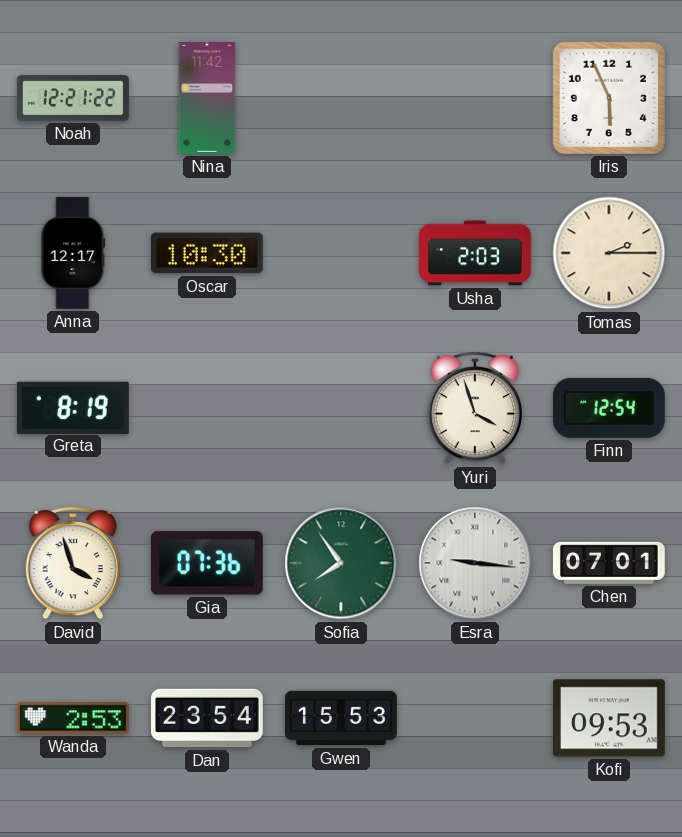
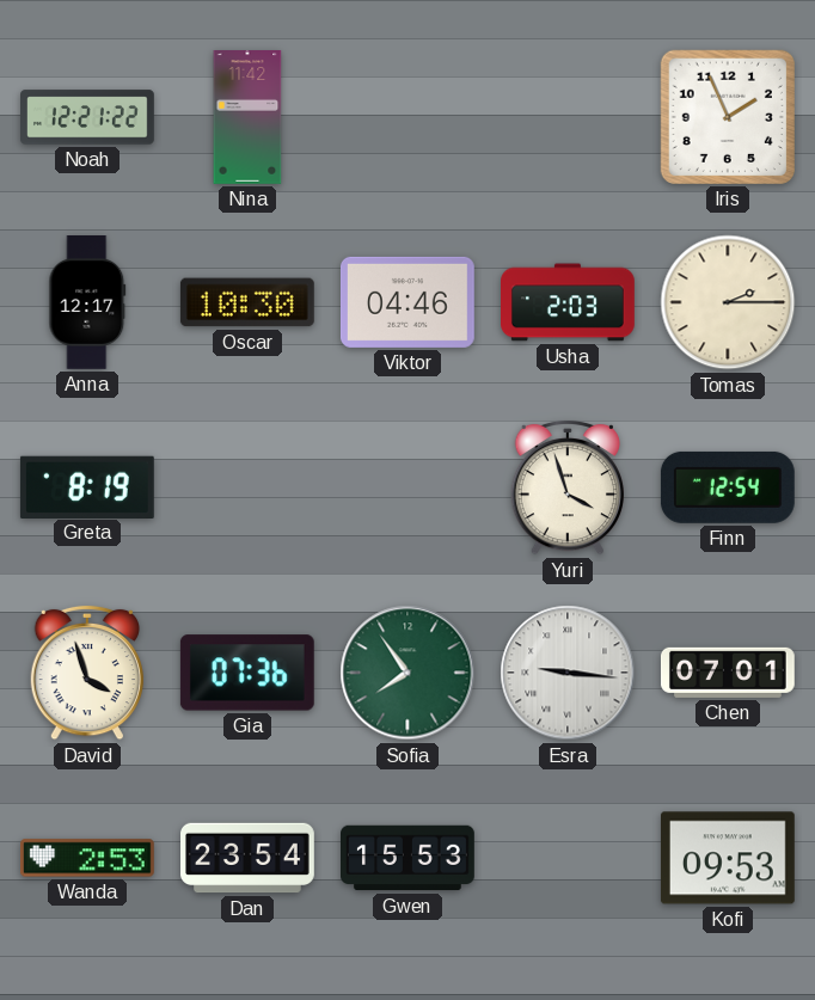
Iris: 5:56 -> 1:56 (728, 117)
Viktor: none -> 04:46 (407, 302)
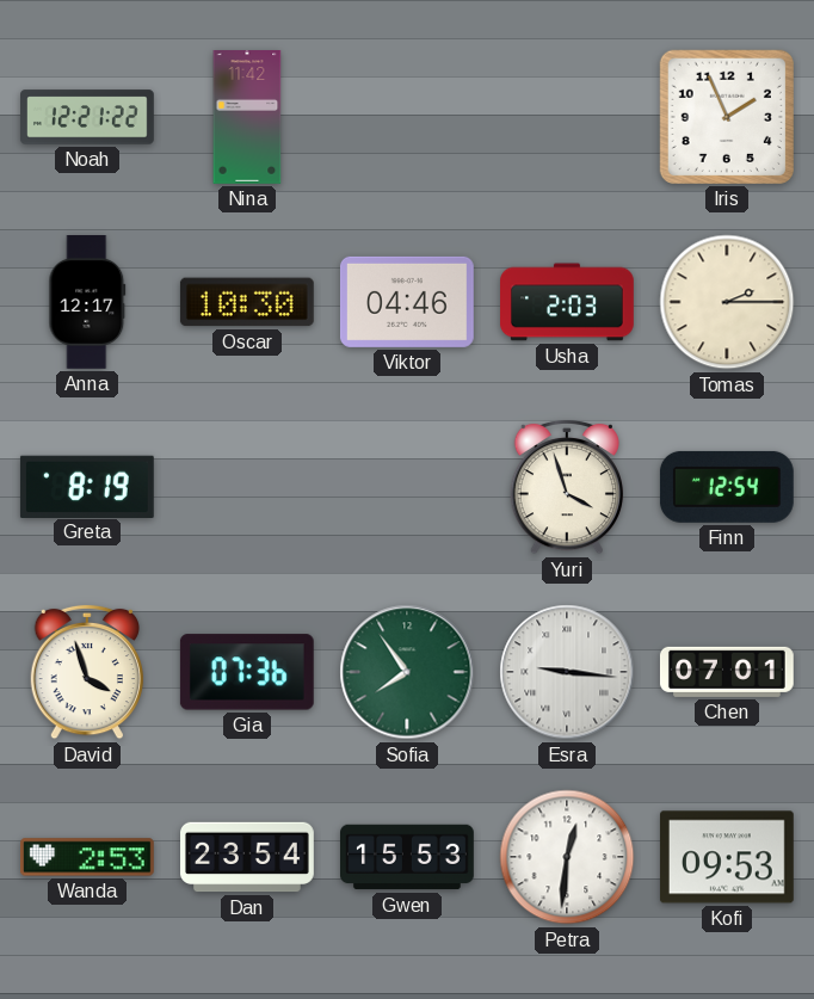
Petra: none -> 12:31 (567, 857)
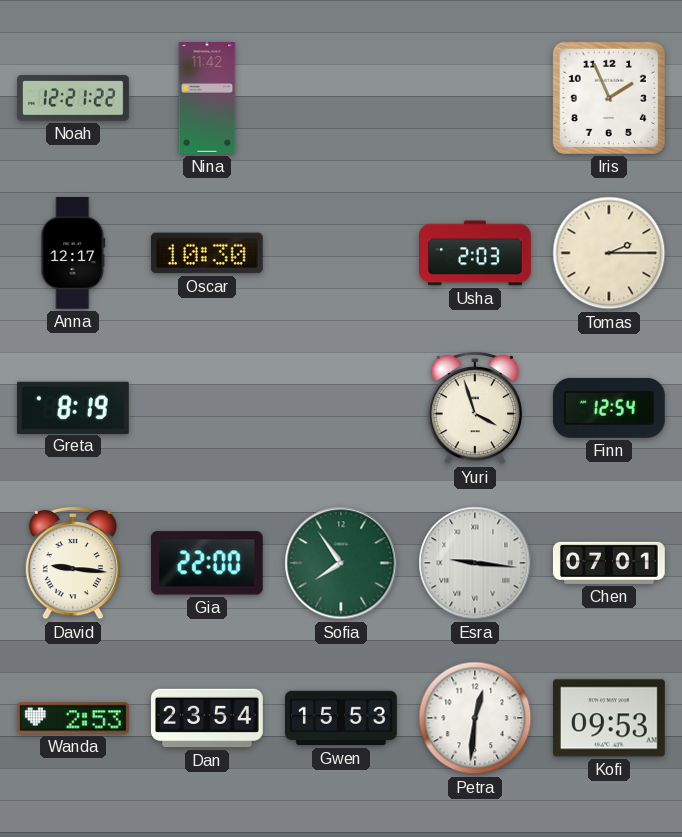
Viktor: 04:46 -> none (407, 302)
David: 3:57 -> 9:16 (72, 563)
Gia: 07:36 -> 22:00 (207, 563)
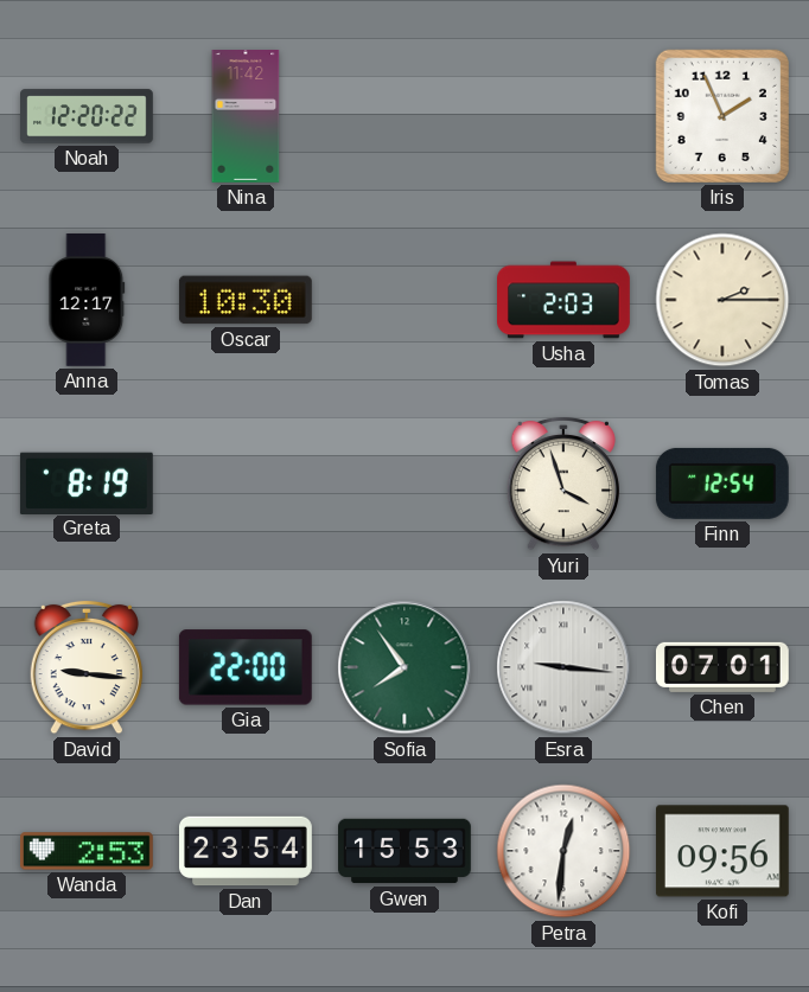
Noah: 12:21 -> 12:20 (88, 116)
Kofi: 09:53 -> 09:56 (722, 851)
